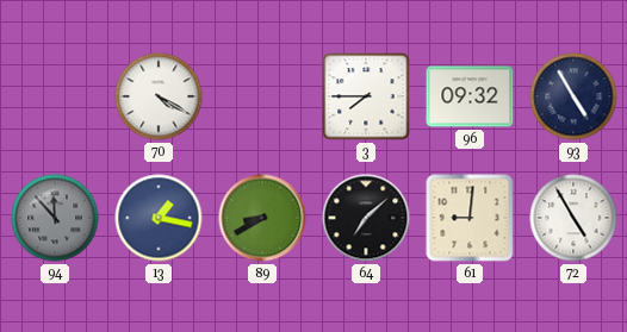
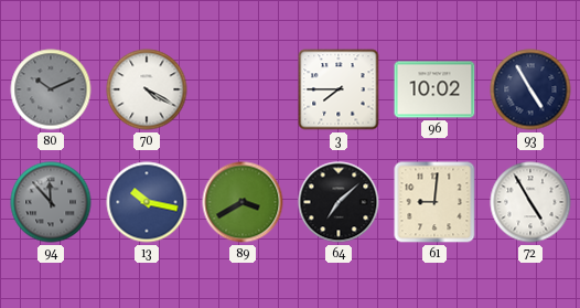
80: none -> 10:11 (51, 89)
96: 09:32 -> 10:02 (434, 89)
13: 1:17 -> 10:17 (147, 202)
89: 8:40 -> 3:40 (243, 202)
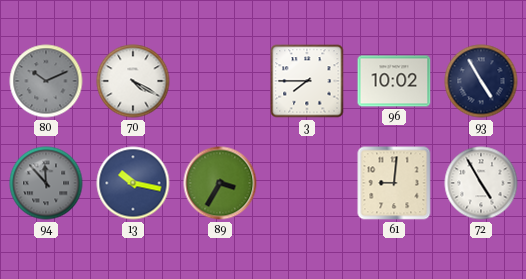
89: 3:40 -> 3:35 (220, 183)
64: 7:08 -> none (339, 202)
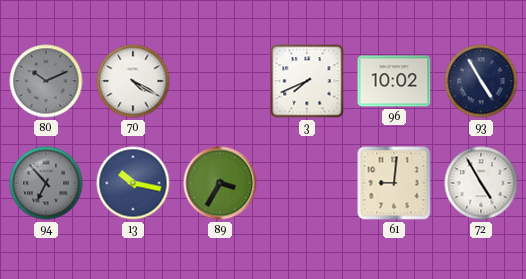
3: 7:45 -> 7:41 (307, 81)
94: 11:53 -> 6:53 (46, 183)
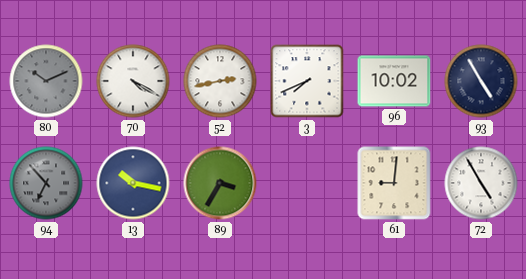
52: none -> 2:43 (220, 81)
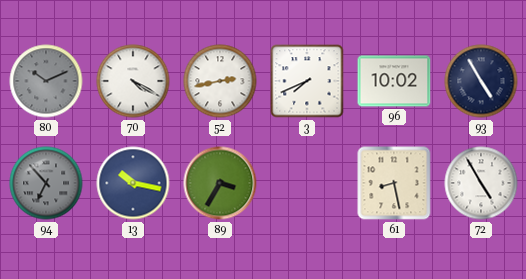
61: 9:01 -> 8:28 (394, 183)
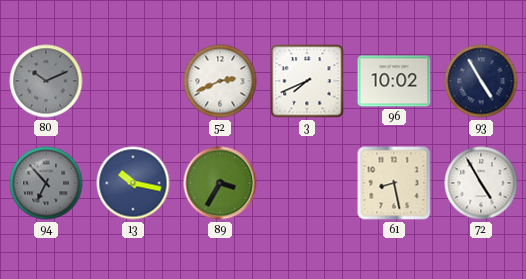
70: 4:20 -> none (133, 81)
52: 2:43 -> 2:41 (220, 81)
